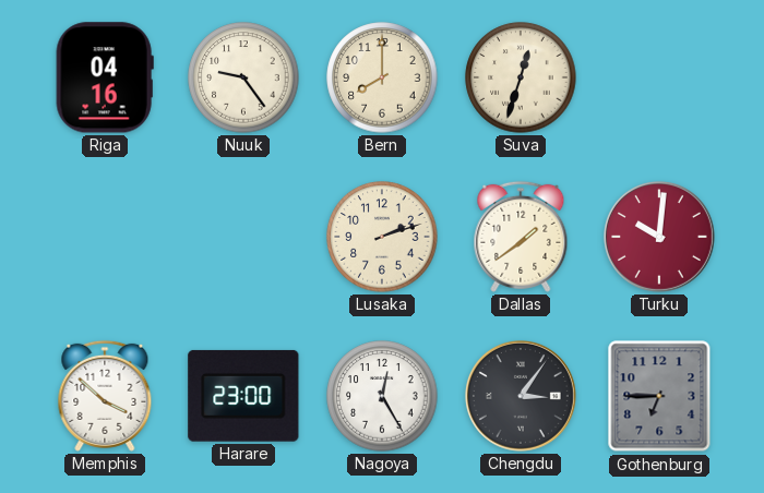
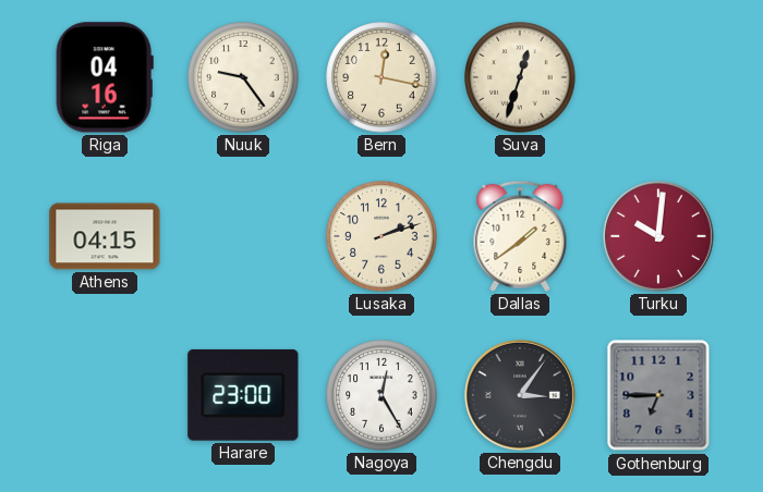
Bern: 8:00 -> 12:17 (381, 77)
Athens: none -> 04:15 (105, 236)
Memphis: 3:52 -> none (105, 396)
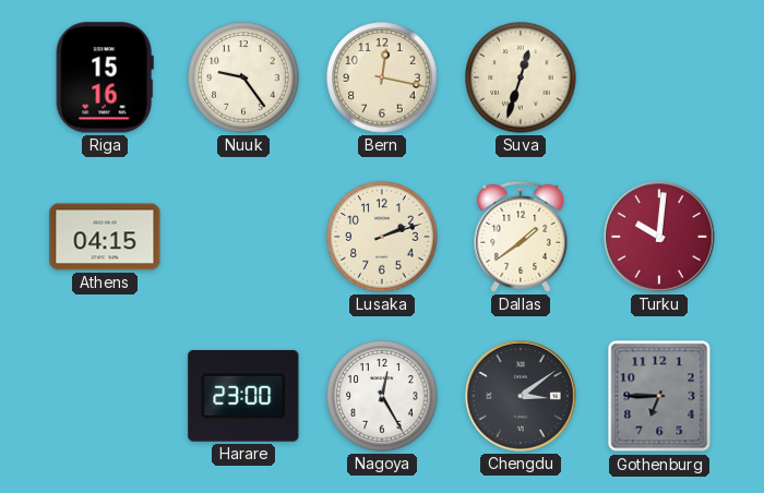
Riga: 04:16 -> 15:16 (105, 77)
Chengdu: 3:06 -> 3:09 (521, 396)
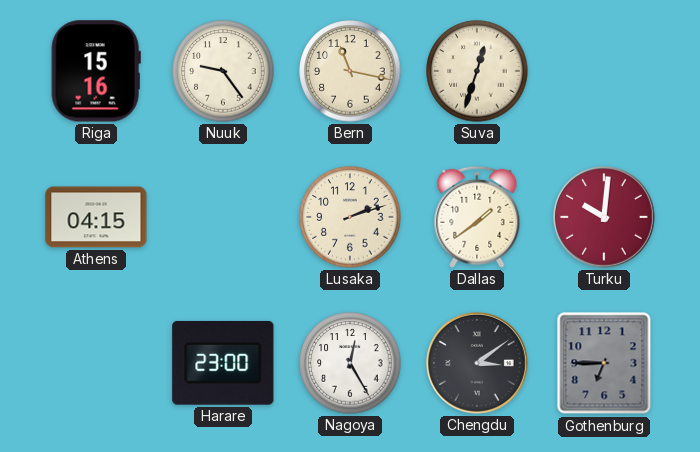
Bern: 12:17 -> 11:17 (350, 71)
